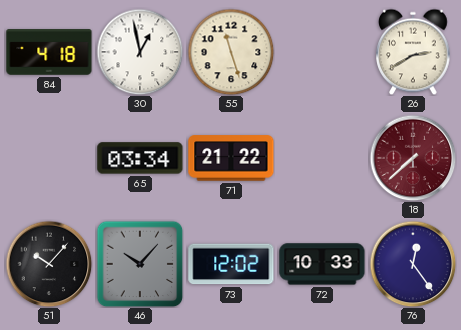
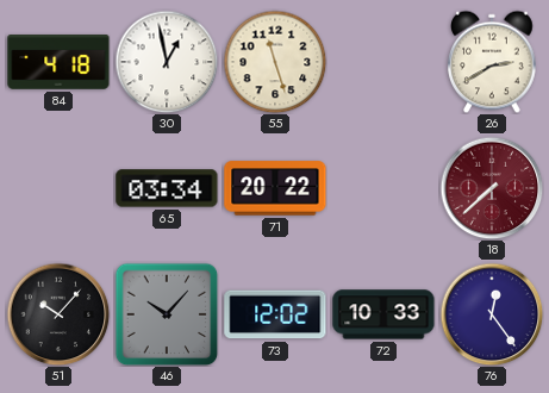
71: 21:22 -> 20:22 (275, 188)
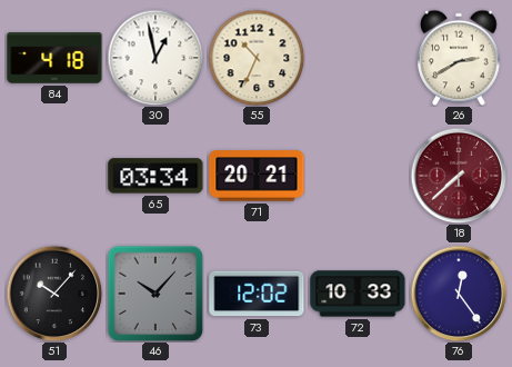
55: 11:27 -> 10:34 (257, 58)
71: 20:22 -> 20:21 (257, 176)
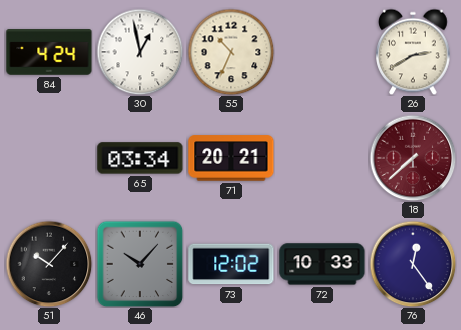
84: 4:18 -> 4:24 (49, 52)
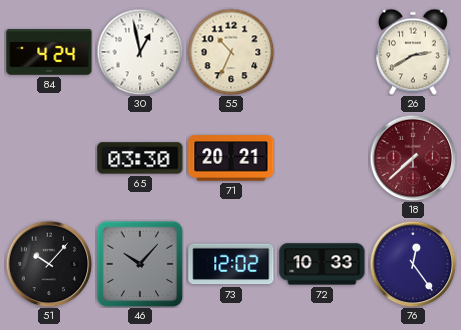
65: 03:34 -> 03:30 (140, 158)
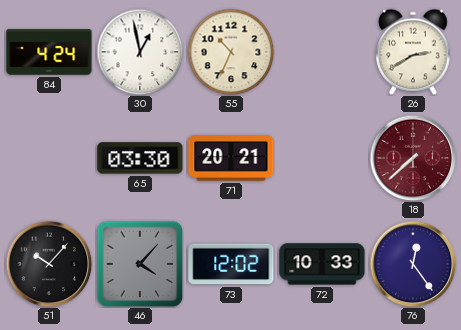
46: 10:07 -> 4:07 (140, 264)
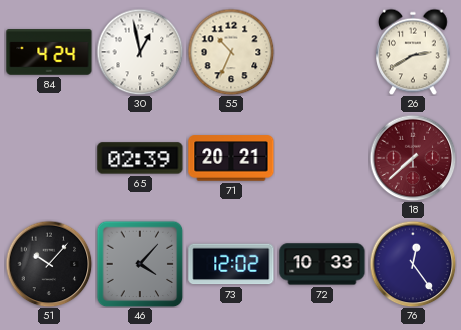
65: 03:30 -> 02:39 (140, 158)
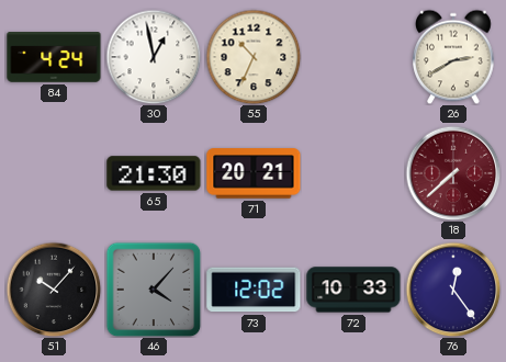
65: 02:39 -> 21:30 (154, 173)
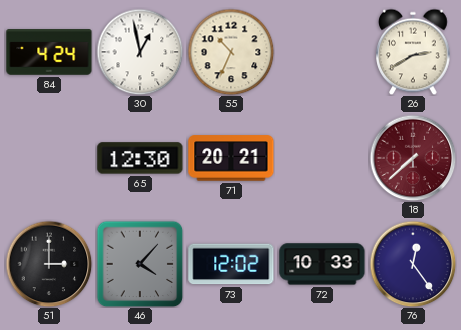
65: 21:30 -> 12:30 (140, 158)
51: 10:07 -> 3:00 (49, 264)
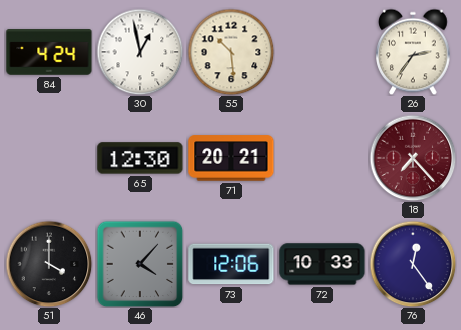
55: 10:34 -> 10:29 (231, 52)
26: 2:40 -> 2:36 (413, 52)
18: 7:38 -> 7:23 (413, 158)
51: 3:00 -> 4:00 (49, 264)
73: 12:02 -> 12:06 (231, 264)
